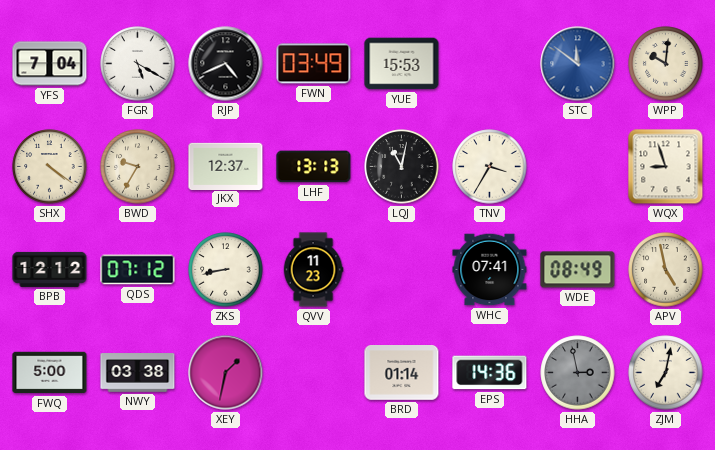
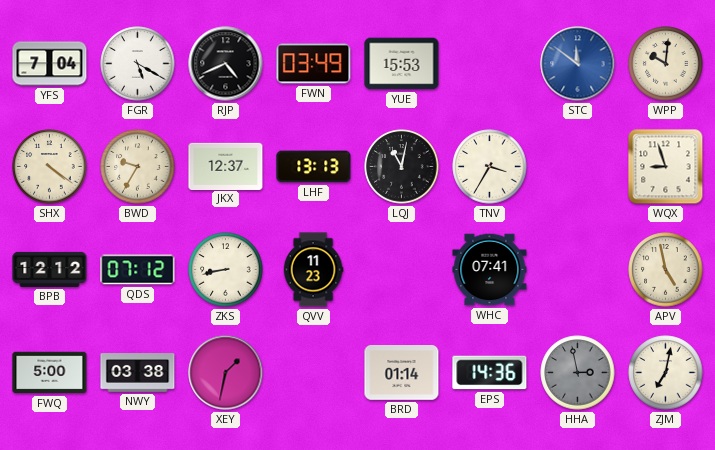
WDE: 08:49 -> none (578, 270)
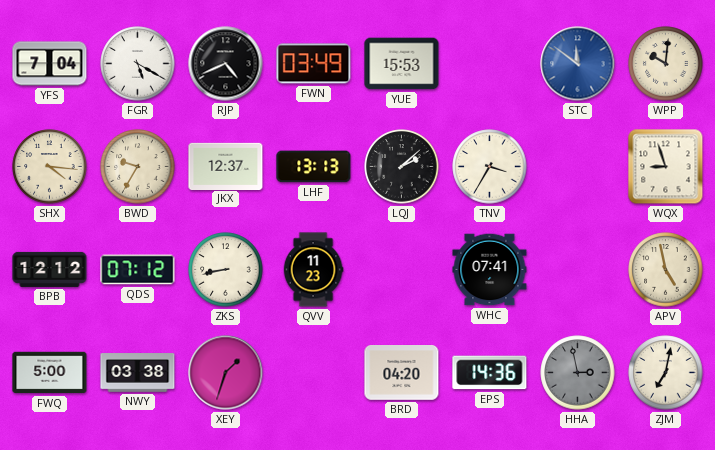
SHX: 4:21 -> 4:16 (50, 167)
LQJ: 11:02 -> 2:08 (402, 167)
XEY: 1:32 -> 1:33 (226, 373)
BRD: 01:14 -> 04:20 (402, 373)
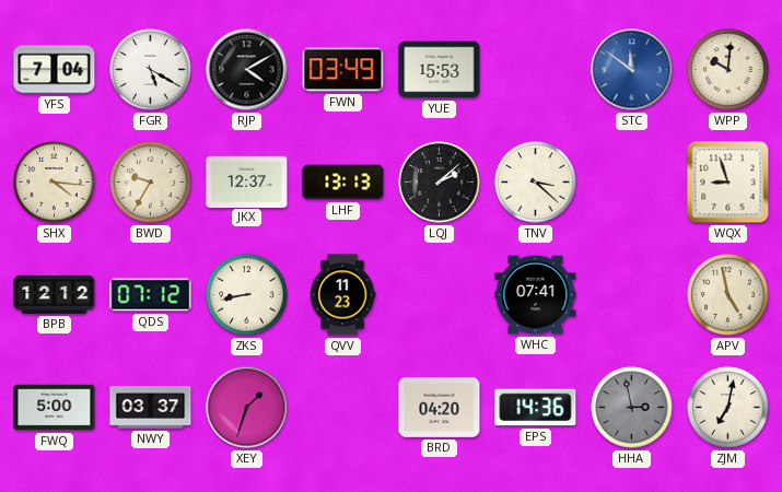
RJP: 4:41 -> 4:10 (247, 70)
TNV: 3:35 -> 3:22 (536, 183)
NWY: 03:38 -> 03:37 (151, 408)
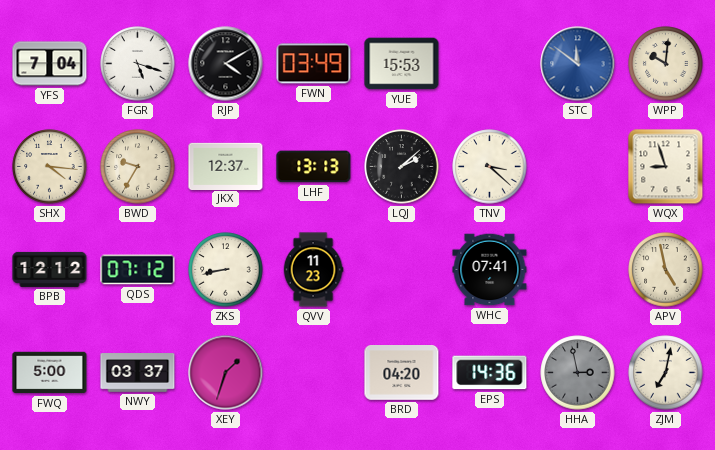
FGR: 5:20 -> 5:18 (138, 64)
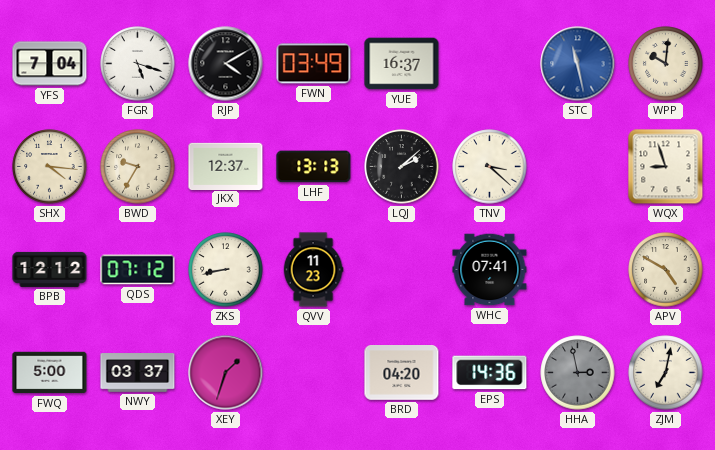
YUE: 15:53 -> 16:37 (402, 64)
STC: 11:51 -> 11:28 (578, 64)
APV: 4:58 -> 4:50 (666, 270)
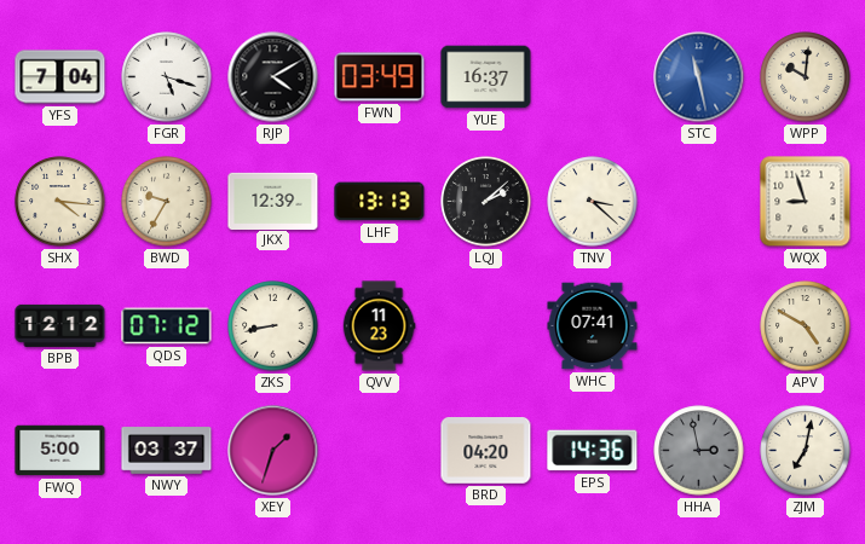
JKX: 12:37 -> 12:39 (273, 201)
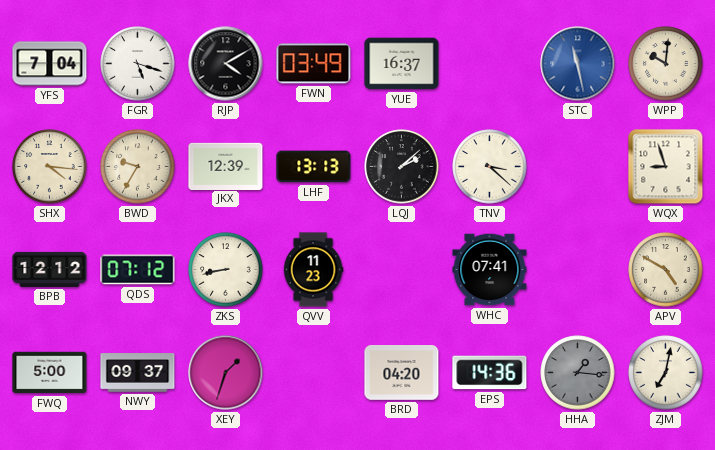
NWY: 03:37 -> 09:37 (138, 373)
HHA: 2:58 -> 1:16 (578, 373)
